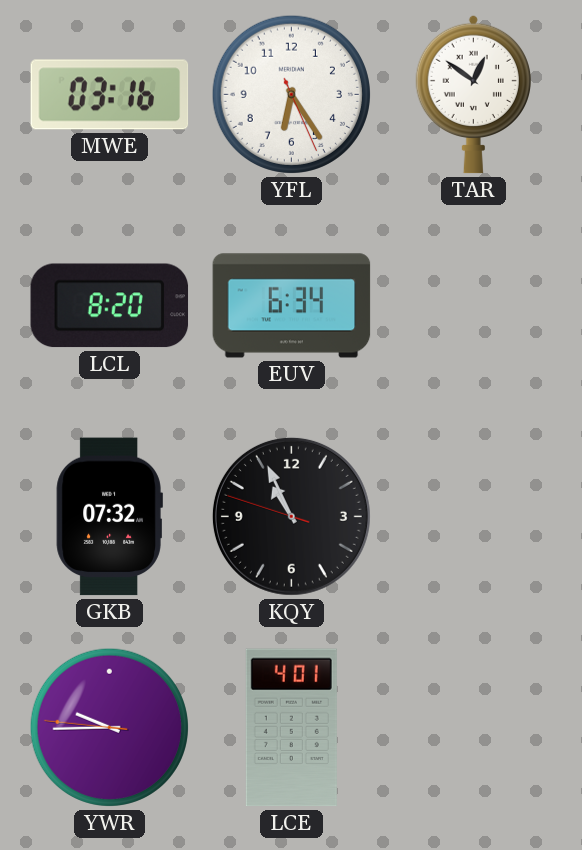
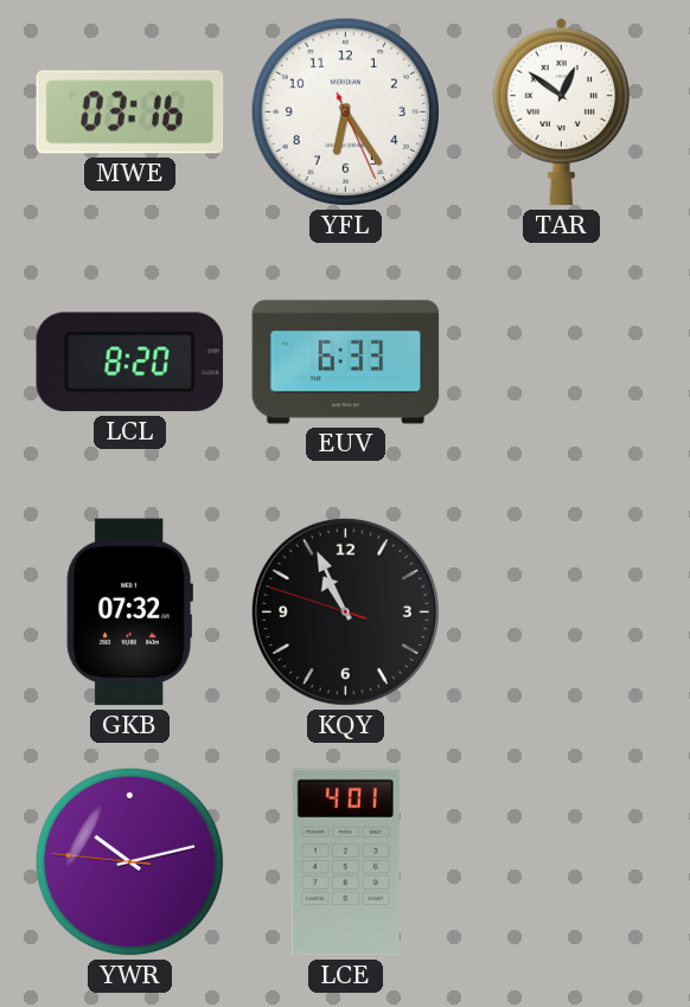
EUV: 6:34 -> 6:33 (346, 363)
YWR: 9:44 -> 10:12 (129, 861)
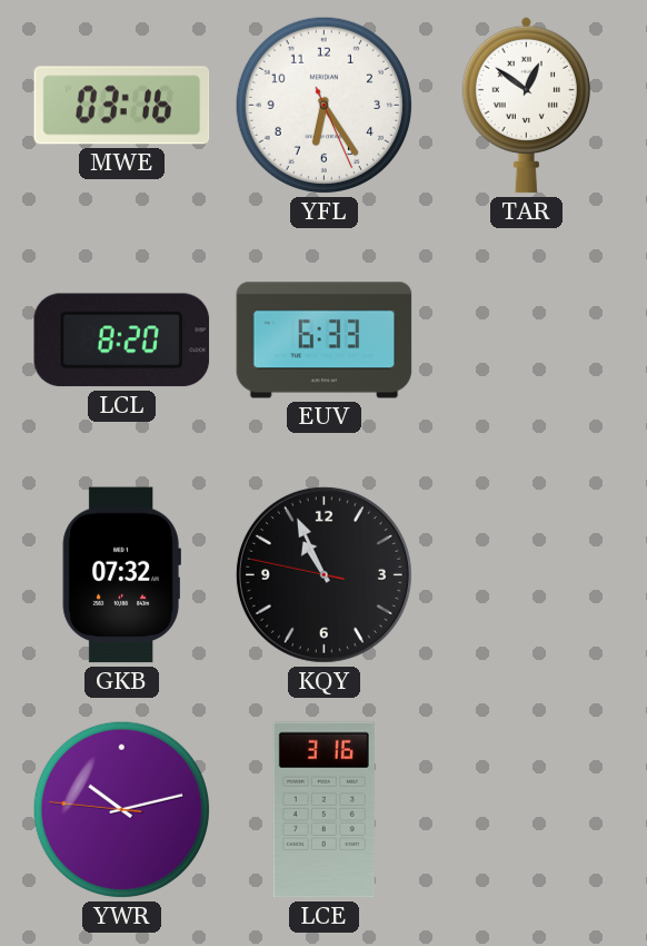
KQY: 10:55:48 -> 10:55:47 (323, 574)
LCE: 4:01 -> 3:16 (323, 810)
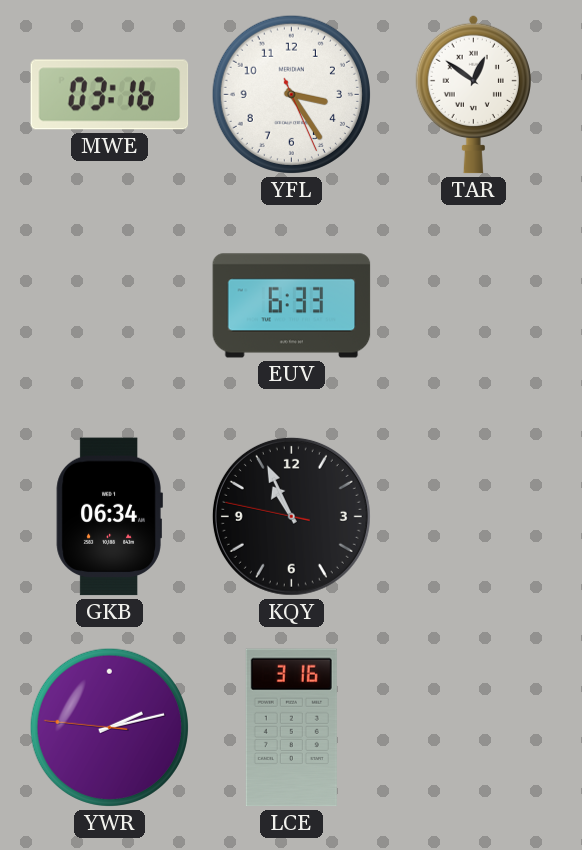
YFL: 6:24 -> 3:24 (291, 94)
LCL: 8:20 -> none (122, 341)
GKB: 07:32 -> 06:34 (109, 517)
YWR: 10:12 -> 2:12 (109, 727)
